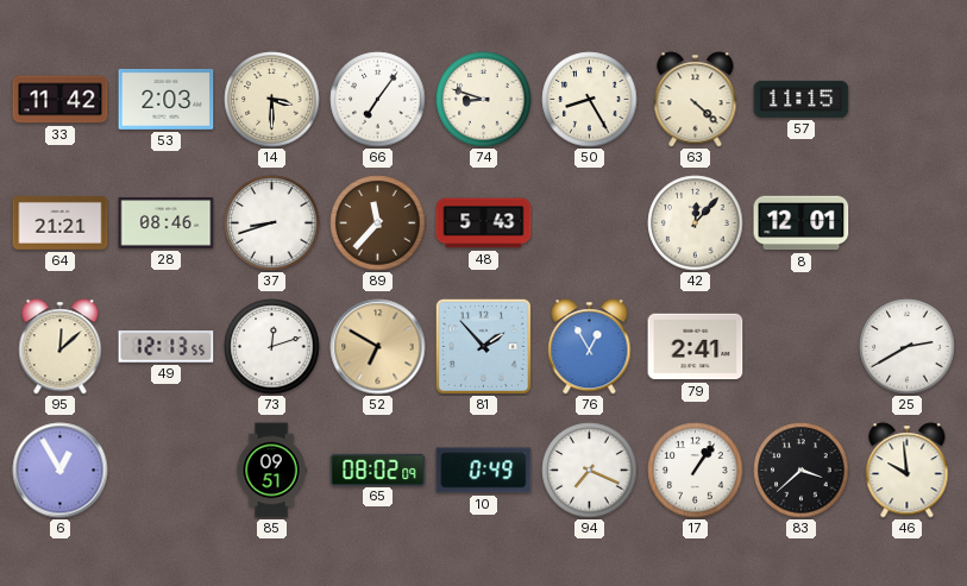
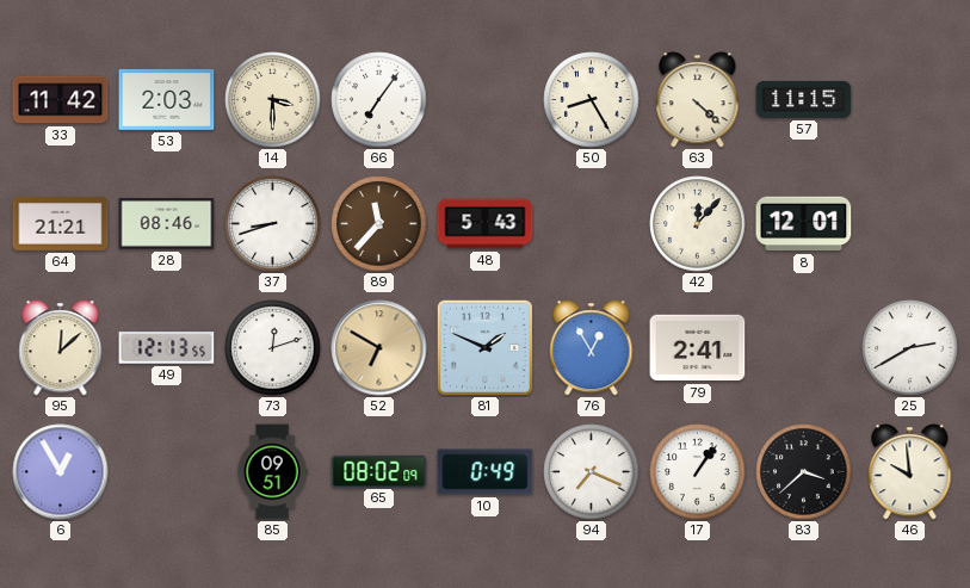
74: 8:48 -> none (484, 100)
81: 1:53 -> 1:49 (484, 347)
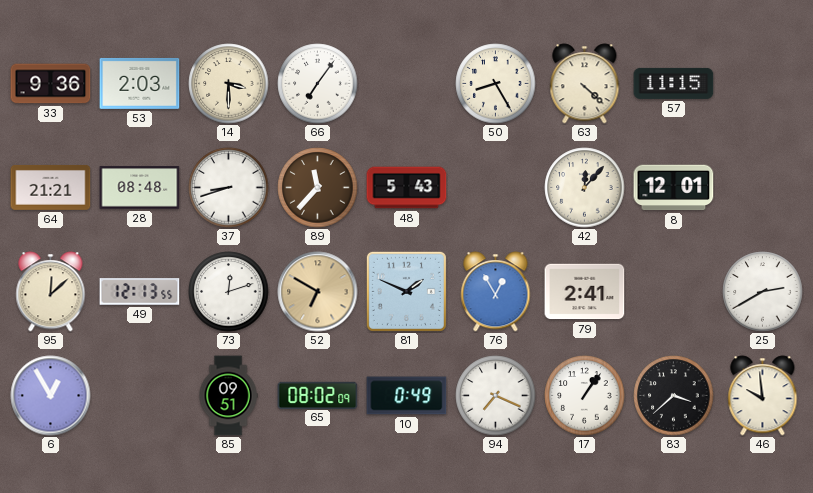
33: 11:42 -> 9:36 (51, 84)
28: 08:46 -> 08:48 (140, 188)
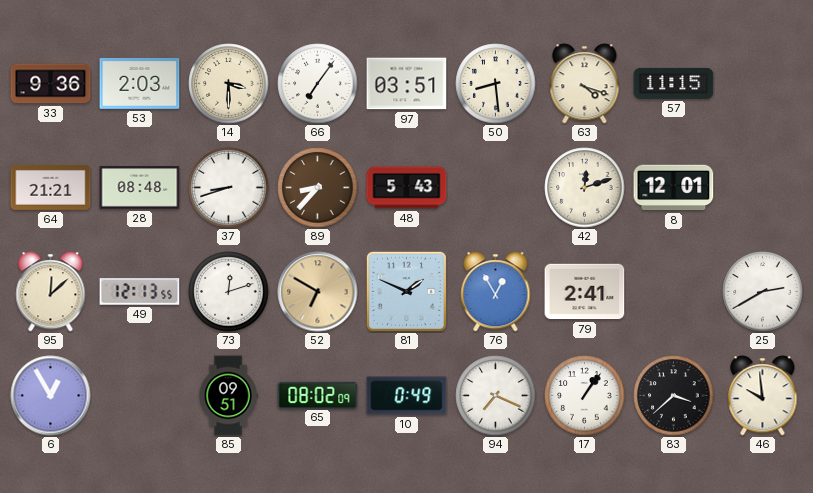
97: none -> 03:51 (407, 84)
50: 8:25 -> 8:29 (496, 84)
63: 4:22 -> 4:18 (585, 84)
89: 11:37 -> 8:37 (318, 188)
42: 12:07 -> 12:12 (585, 188)
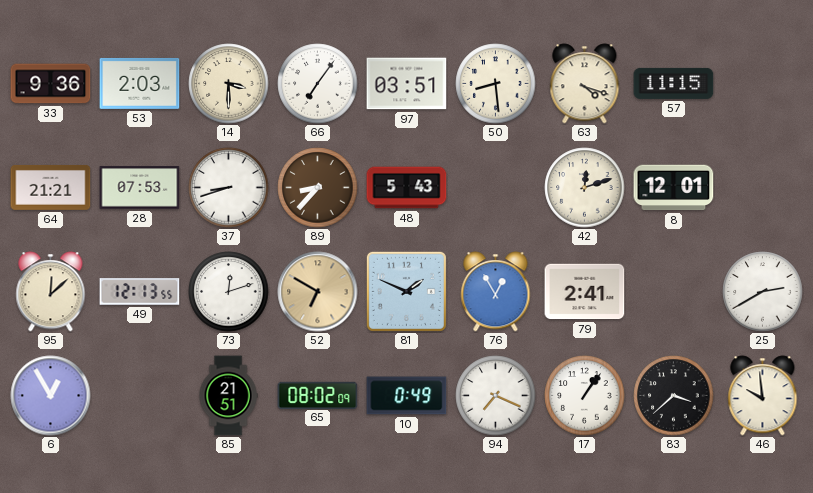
28: 08:48 -> 07:53 (140, 188)
85: 09:51 -> 21:51 (228, 396)
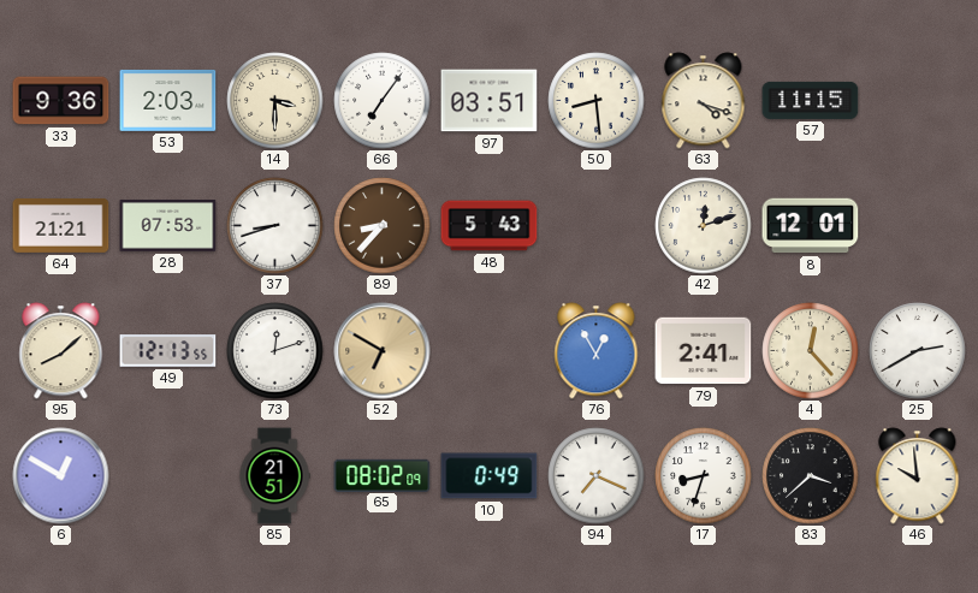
95: 12:08 -> 8:08 (61, 351)
81: 1:49 -> none (406, 291)
4: none -> 12:23 (811, 351)
6: 12:55 -> 12:50 (61, 476)
17: 1:06 -> 8:33 (704, 476)
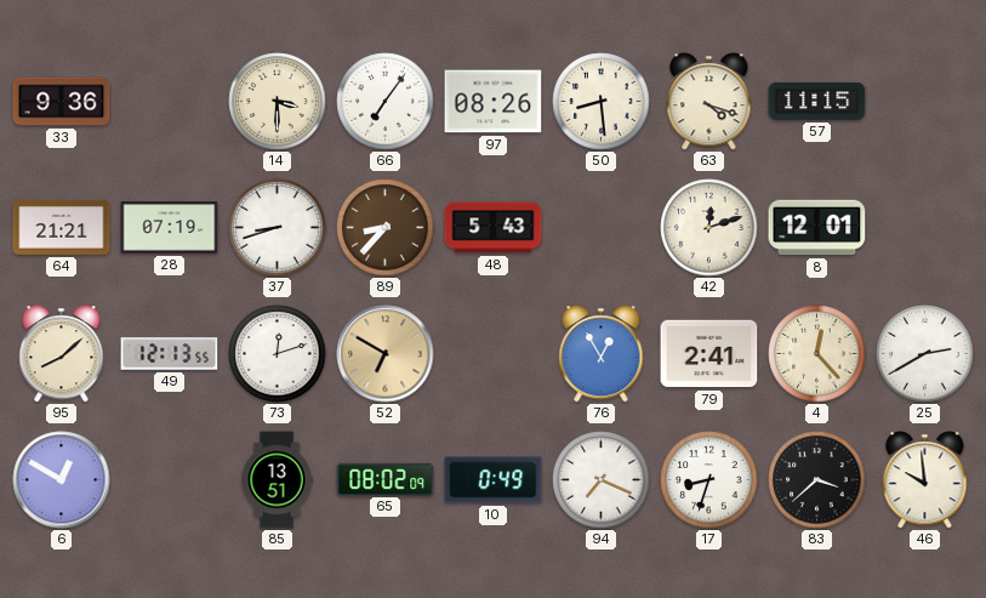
53: 2:03 -> none (168, 100)
97: 03:51 -> 08:26 (494, 102)
28: 07:53 -> 07:19 (170, 228)
85: 21:51 -> 13:51 (277, 480)
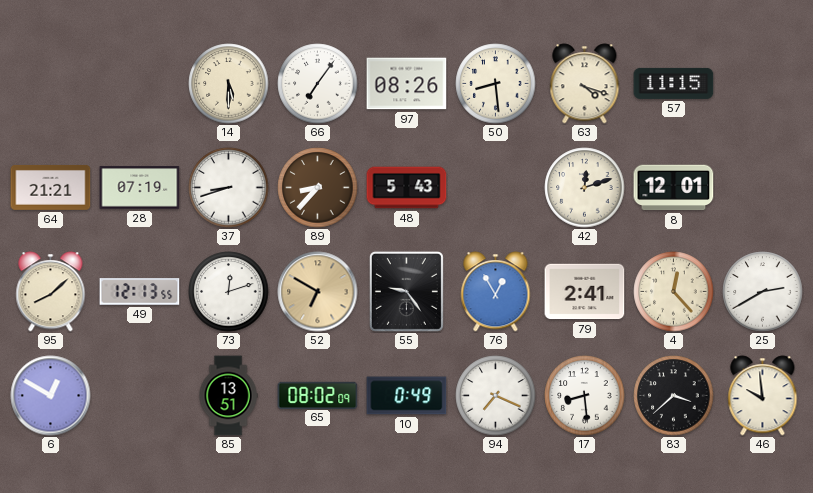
33: 9:36 -> none (62, 102)
14: 3:30 -> 5:30 (229, 84)
55: none -> 9:24 (406, 291)
17: 8:33 -> 8:29 (585, 396)
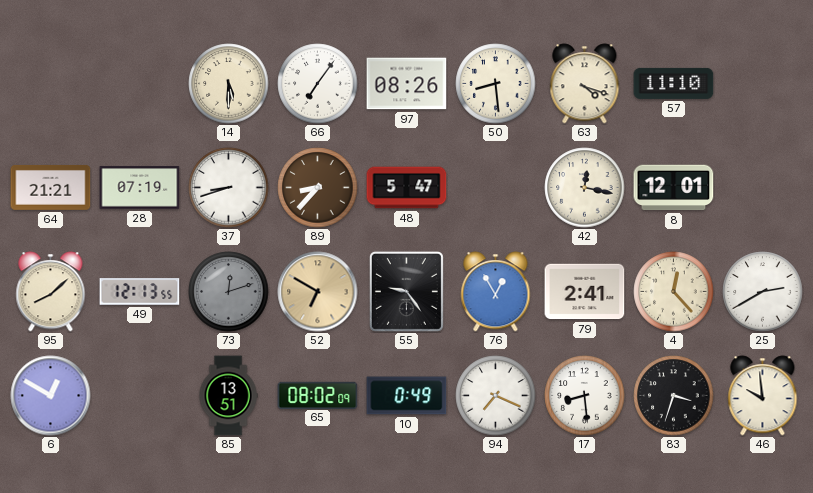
57: 11:15 -> 11:10 (674, 83)
48: 5:43 -> 5:47 (407, 188)
42: 12:12 -> 12:17 (585, 188)
73 dial: white -> grey (229, 292)
83: 3:38 -> 3:33 (674, 396)
